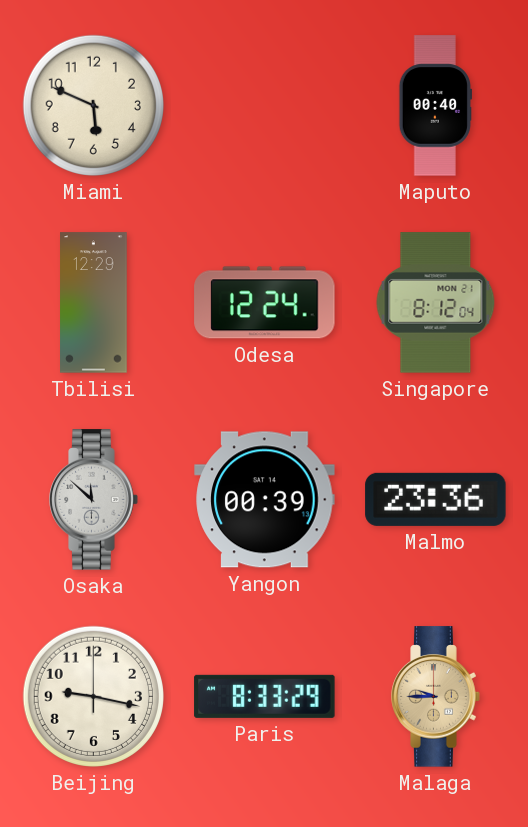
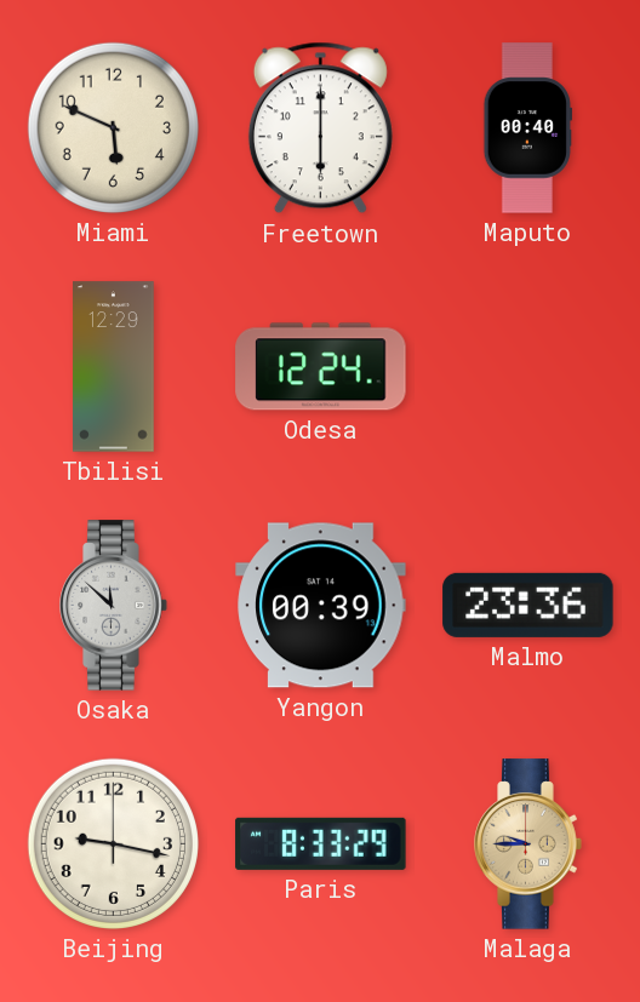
Freetown: none -> 6:00 (320, 128)
Singapore: 8:12 -> none (436, 303)
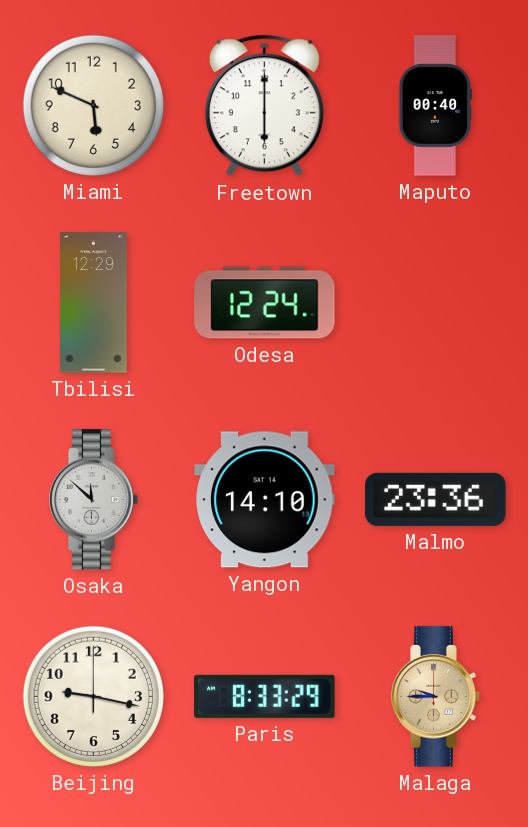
Yangon: 00:39 -> 14:10 (265, 500)
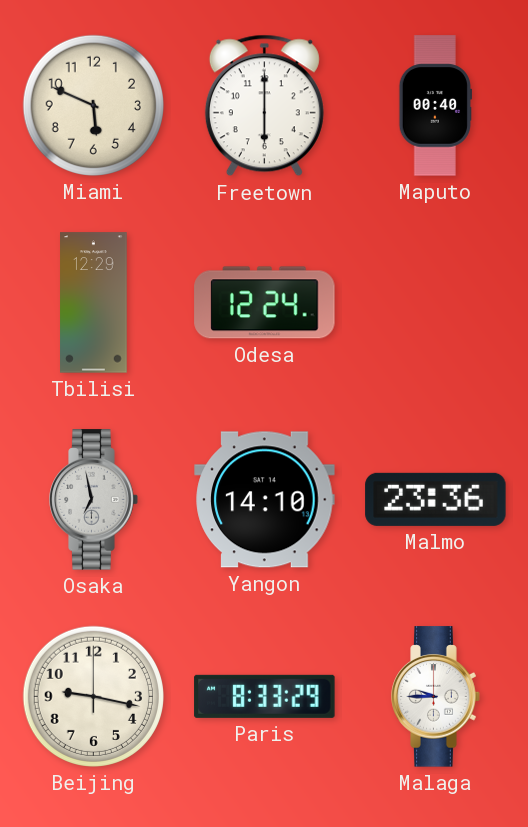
Osaka: 11:52 -> 6:58 (94, 500)
Malaga dial: champagne -> white (436, 697)
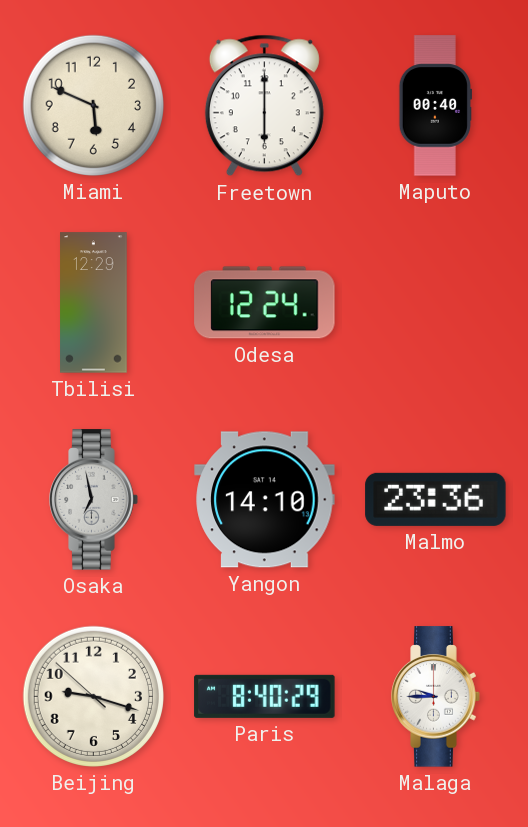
Beijing: 9:17:00 -> 9:17:52 (93, 696)
Paris: 8:33 -> 8:40 (265, 696)
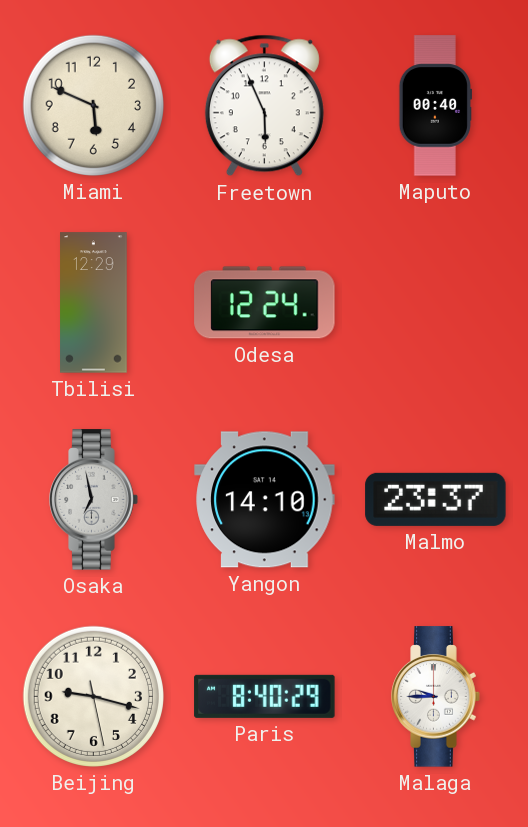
Freetown: 6:00 -> 5:56 (264, 106)
Malmo: 23:36 -> 23:37 (436, 499)
Beijing: 9:17:52 -> 9:17:28 (93, 696)
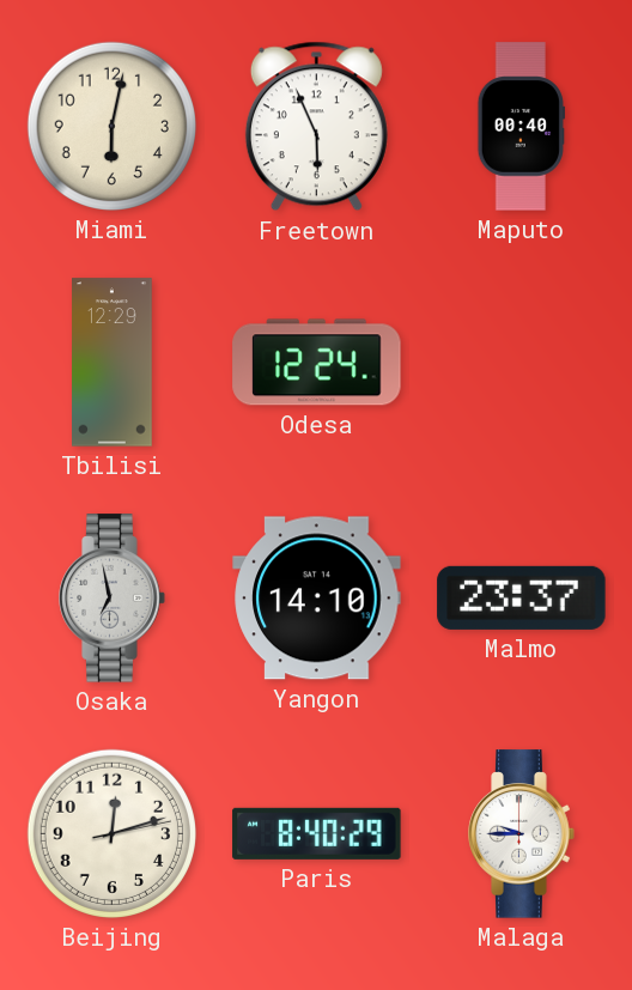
Miami: 5:49 -> 6:02 (111, 126)
Beijing: 9:17 -> 12:12 (111, 833)
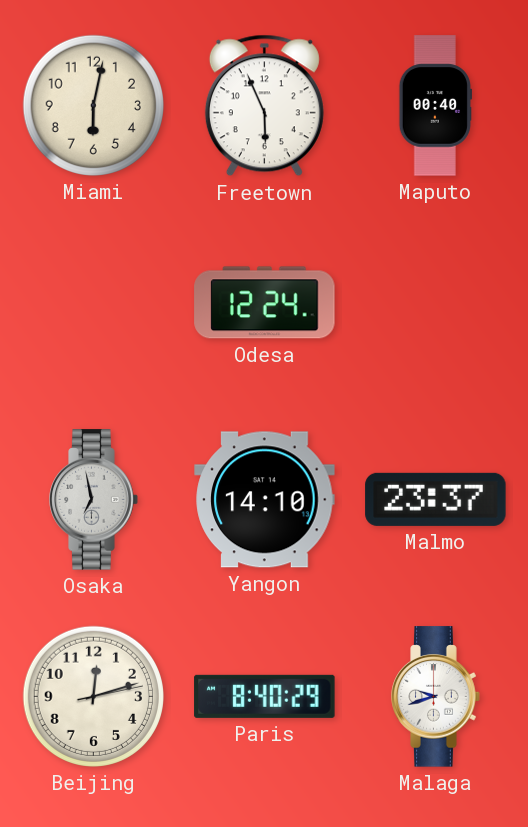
Tbilisi: 12:29 -> none (113, 363)
Malaga: 9:45 -> 9:42 (436, 697)
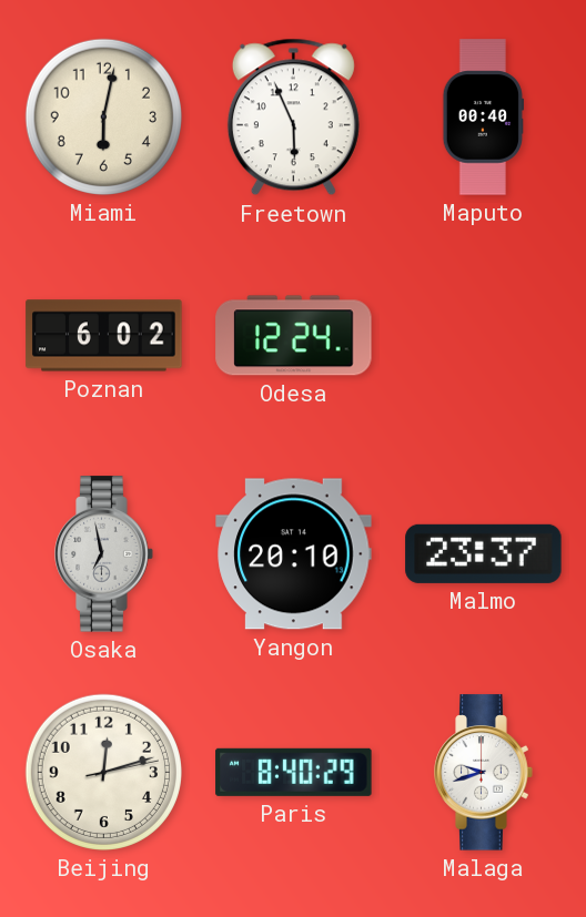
Poznan: none -> 6:02 (104, 336)
Yangon: 14:10 -> 20:10 (294, 554)
